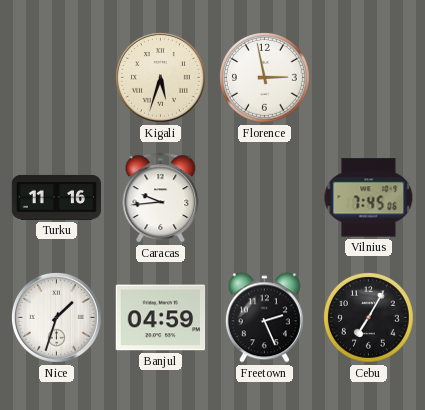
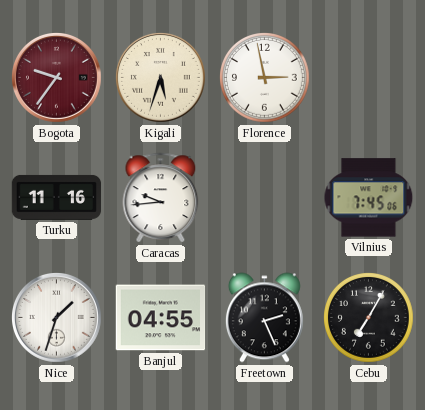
Bogota: none -> 9:36 (57, 78)
Banjul: 04:59 -> 04:55 (161, 318)
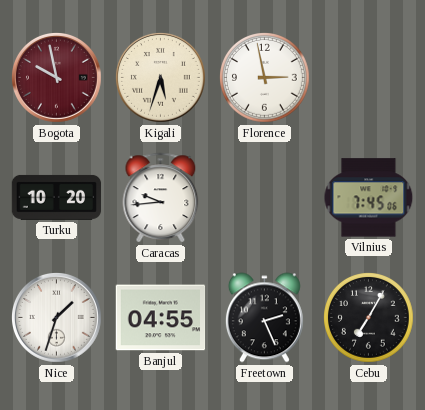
Bogota: 9:36 -> 9:58 (57, 78)
Turku: 11:16 -> 10:20 (57, 197)
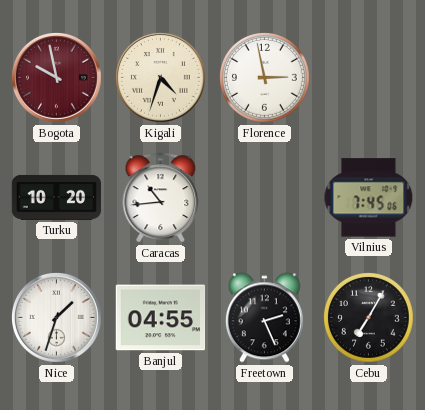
Kigali: 5:33 -> 4:33 (161, 78)
Caracas: 9:44 -> 10:44 (161, 198)
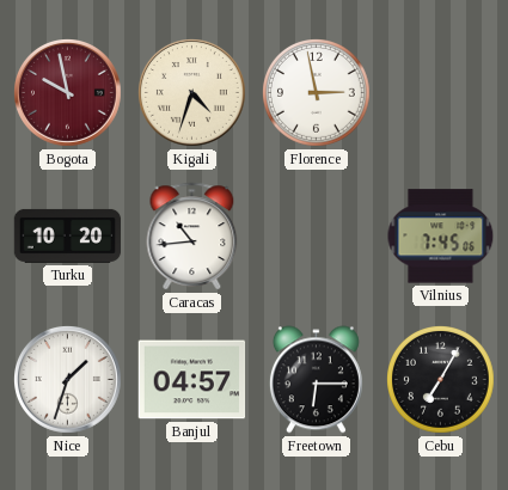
Banjul: 04:55 -> 04:57 (192, 380)
Freetown: 2:26 -> 6:15 (316, 380)
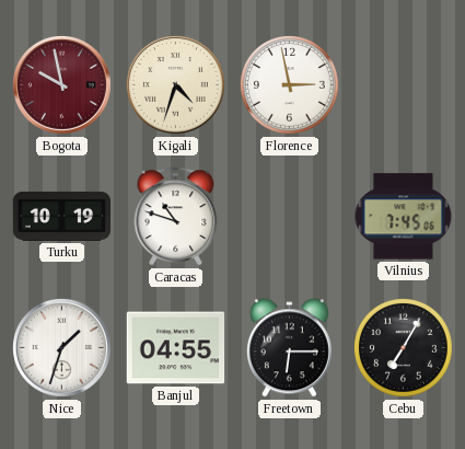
Turku: 10:20 -> 10:19 (62, 216)
Caracas: 10:44 -> 10:48 (176, 217)
Banjul: 04:57 -> 04:55 (176, 348)
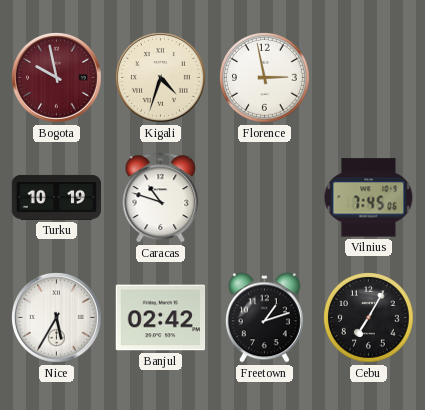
Nice: 1:33 -> 5:35 (57, 318)
Banjul: 04:55 -> 02:42 (161, 318)
Freetown: 6:15 -> 1:12 (264, 318)
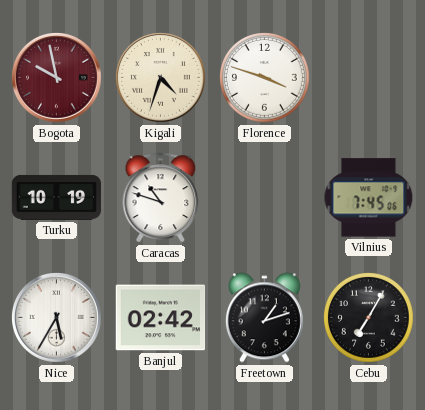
Florence: 2:58 -> 3:48 (265, 78)
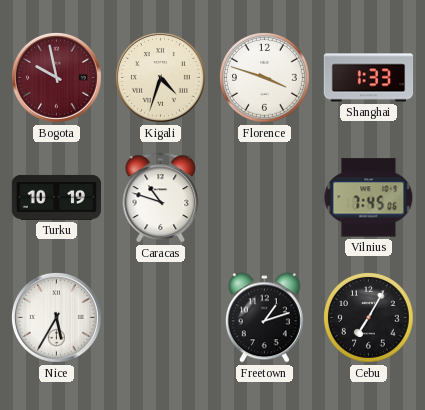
Shanghai: none -> 1:33 (369, 78)
Banjul: 02:42 -> none (161, 318)
